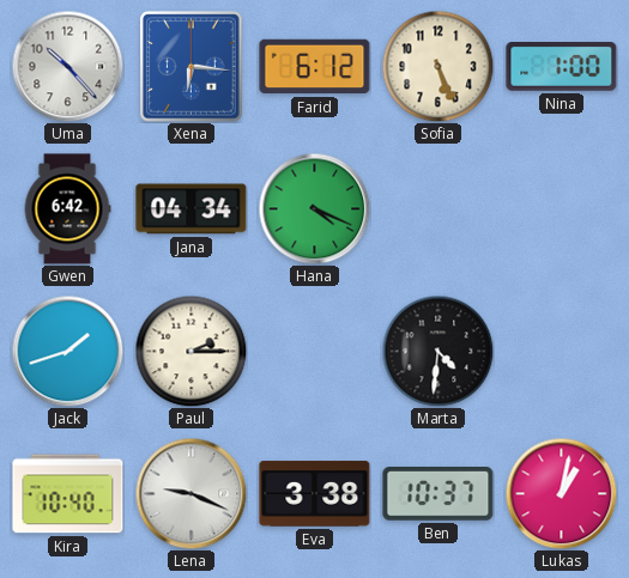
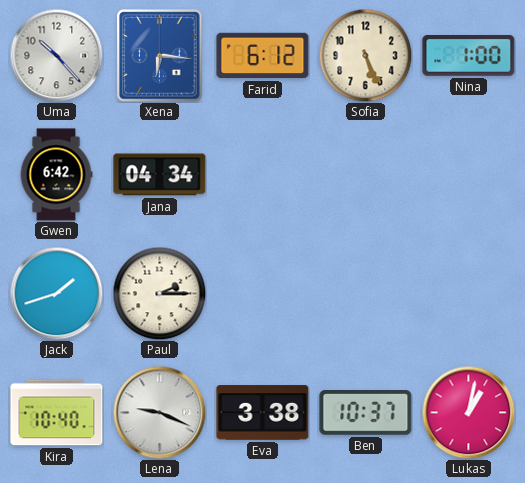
Hana: 4:19 -> none (314, 208)
Marta: 4:31 -> none (437, 351)
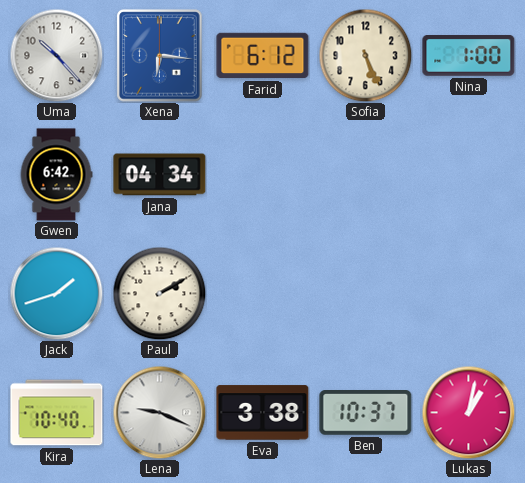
Paul: 2:15 -> 2:10 (159, 293)
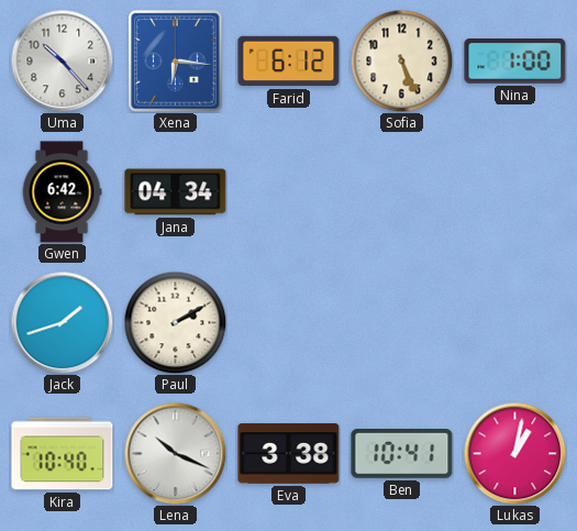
Lena: 9:19 -> 10:19 (175, 453)
Ben: 10:37 -> 10:41 (402, 454)
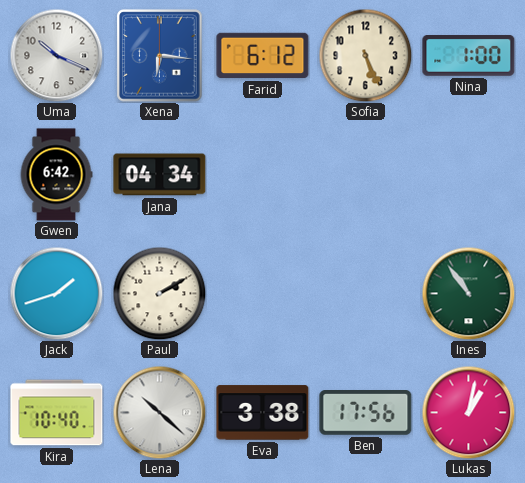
Uma: 10:23 -> 10:19 (56, 55)
Ines: none -> 10:54 (468, 293)
Lena: 10:19 -> 10:22 (159, 412)
Ben: 10:41 -> 17:56 (366, 413)
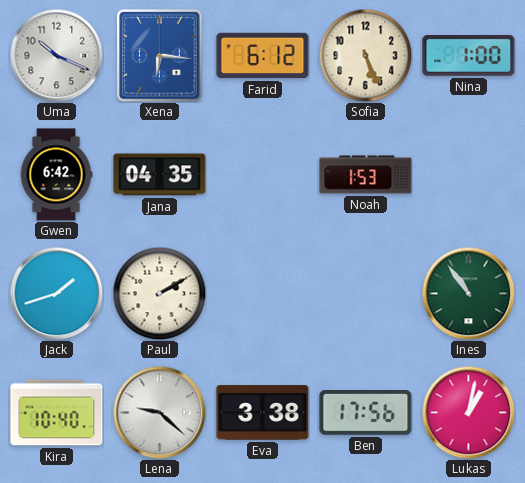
Jana: 04:34 -> 04:35 (160, 175)
Noah: none -> 1:53 (366, 175)
Lena: 10:22 -> 9:22 (159, 412)
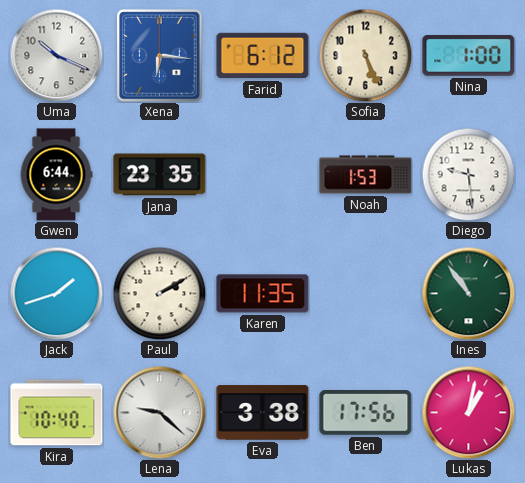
Gwen: 6:42 -> 6:44 (56, 175)
Jana: 04:35 -> 23:35 (160, 175)
Diego: none -> 9:29 (468, 174)
Karen: none -> 11:35 (263, 294)
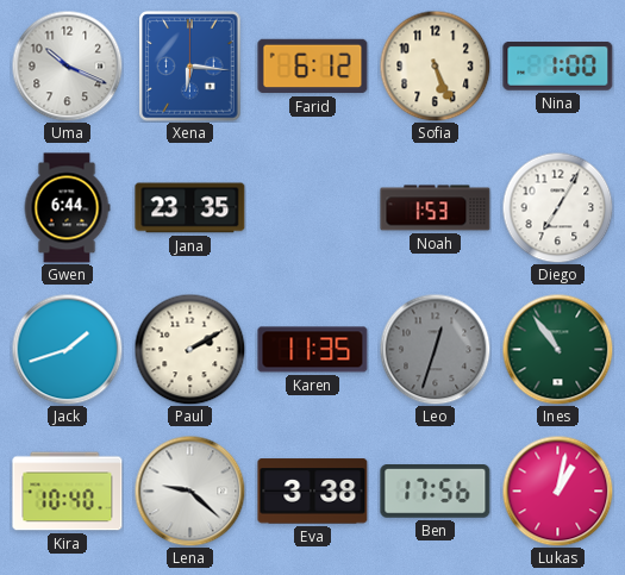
Diego: 9:29 -> 7:05 (557, 207)
Leo: none -> 12:33 (435, 349)
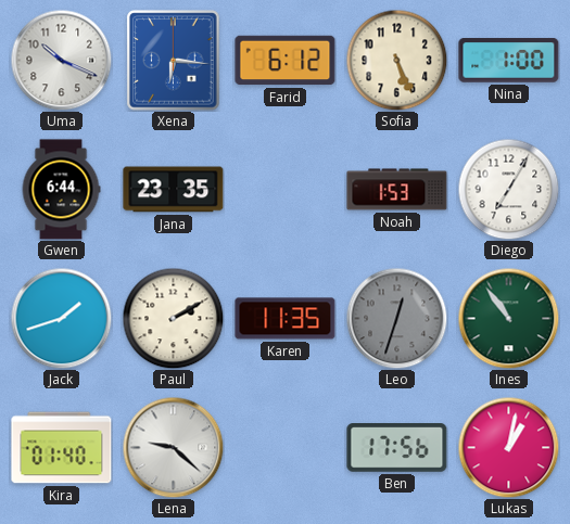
Kira: 10:40 -> 01:40 (62, 448)
Eva: 3:38 -> none (313, 492)
